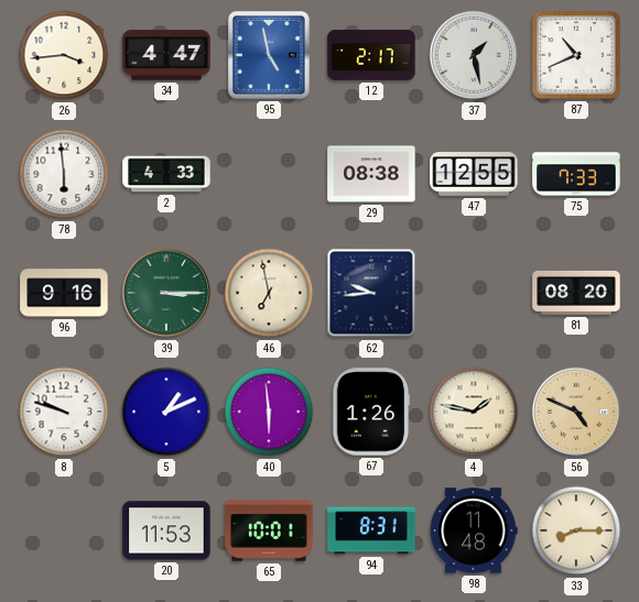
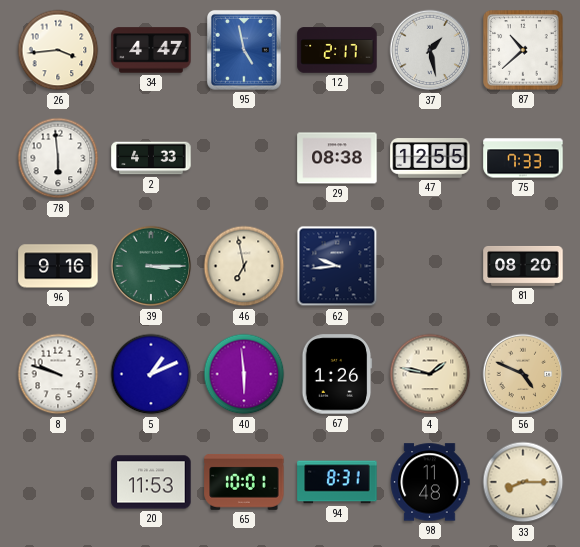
87: 10:41 -> 10:38 (523, 50)
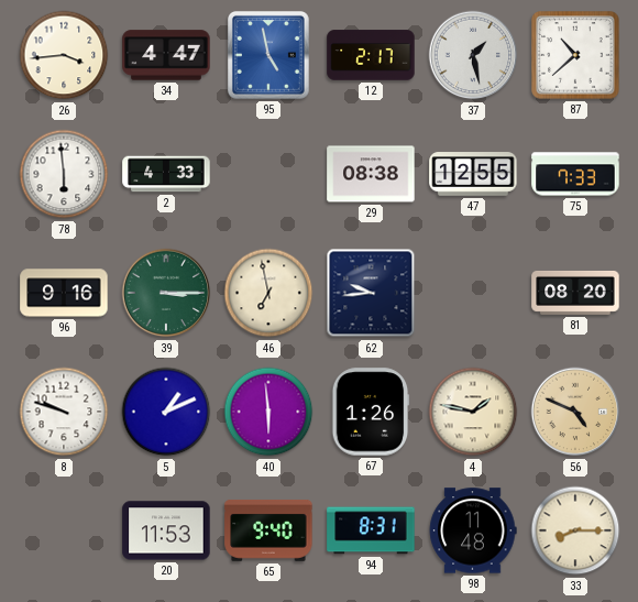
65: 10:01 -> 9:40 (268, 530)
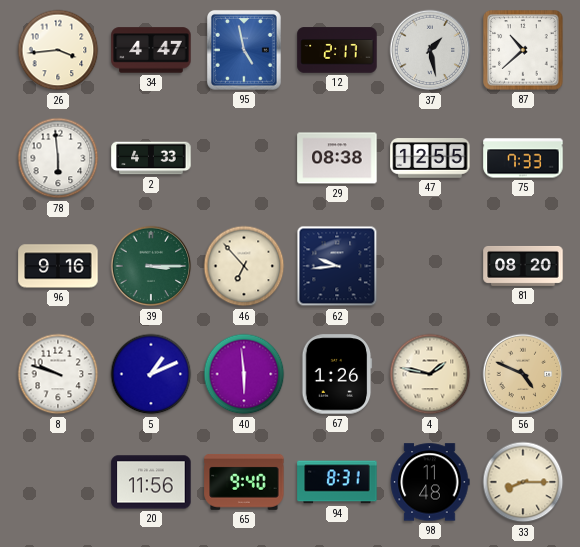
46: 6:58 -> 6:53 (244, 266)
20: 11:53 -> 11:56 (151, 482)
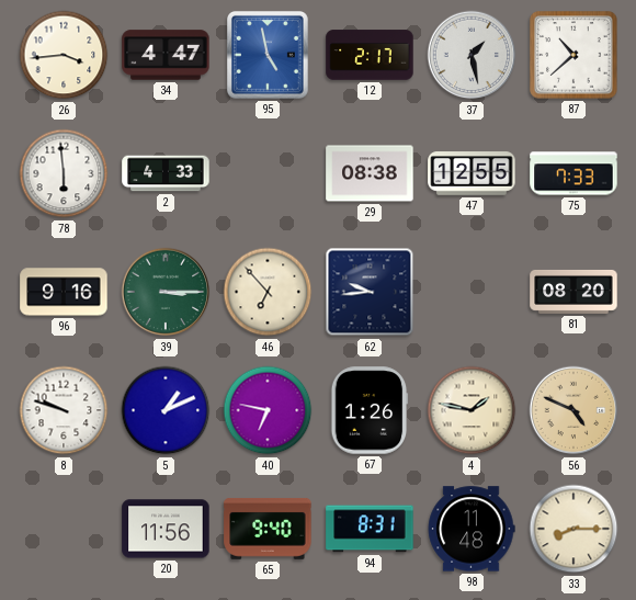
40: 5:59 -> 6:47 (268, 410)
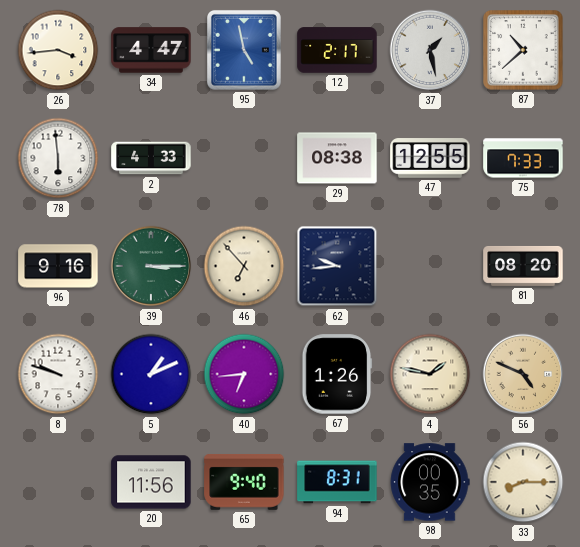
40: 6:47 -> 6:44 (244, 374)
98: 11:48 -> 00:35 (430, 482)
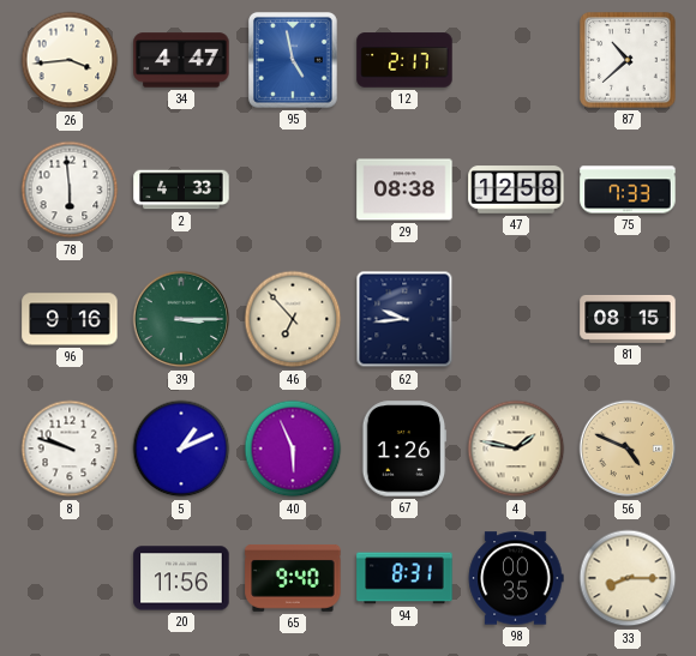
37: 1:28 -> none (430, 50)
47: 12:55 -> 12:58 (516, 189)
81: 08:20 -> 08:15 (628, 319)
40: 6:44 -> 5:56 (293, 449)
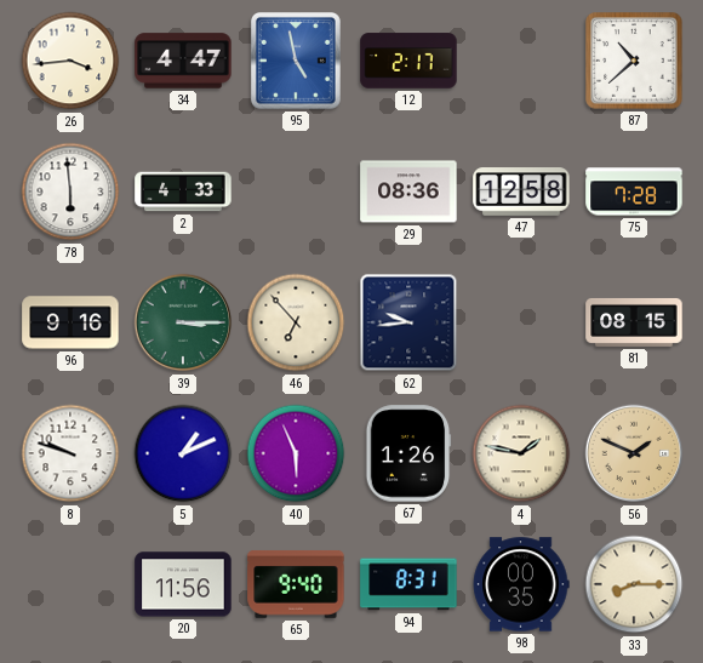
29: 08:38 -> 08:36 (408, 192)
75: 7:33 -> 7:28 (634, 192)
56: 4:49 -> 1:49 (634, 453)
